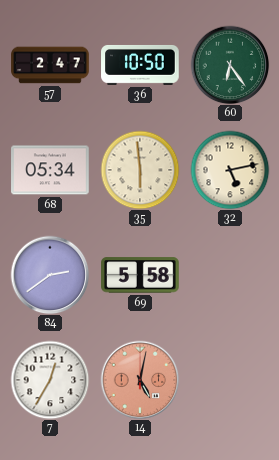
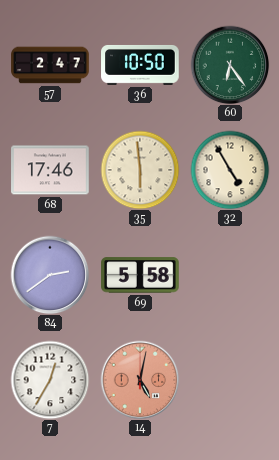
68: 05:34 -> 17:46 (50, 170)
32: 5:13 -> 4:55 (230, 170)
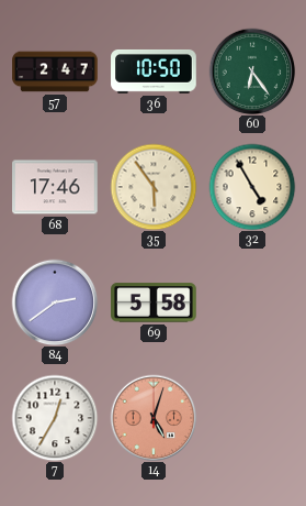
35: 5:59 -> 5:54 (154, 187)
14: 5:02 -> 5:03 (154, 418)
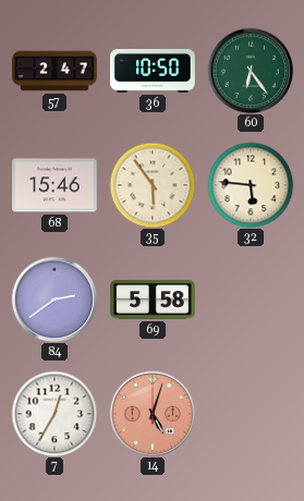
68: 17:46 -> 15:46 (54, 185)
32: 4:55 -> 5:46 (251, 185)
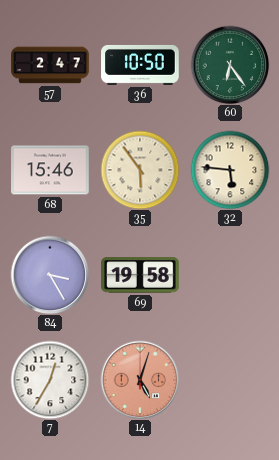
84: 2:39 -> 3:25 (50, 275)
69: 5:58 -> 19:58 (140, 275)
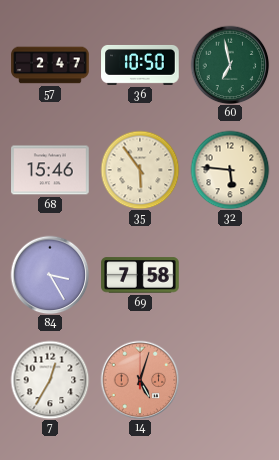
60: 6:24 -> 6:58 (230, 65)
69: 19:58 -> 7:58 (140, 275)
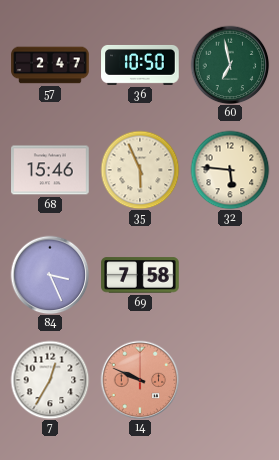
35: 5:54 -> 5:56 (140, 170)
84: 3:25 -> 3:26 (50, 275)
14: 5:03 -> 9:49 (140, 380)
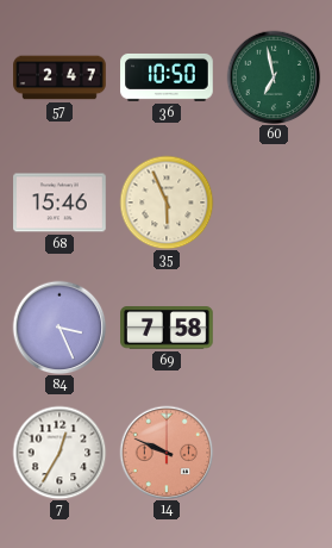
32: 5:46 -> none (230, 170)
